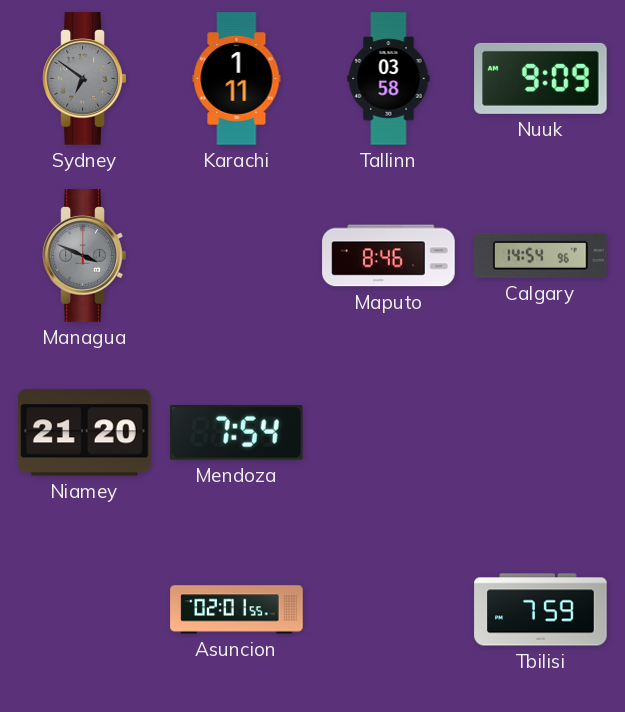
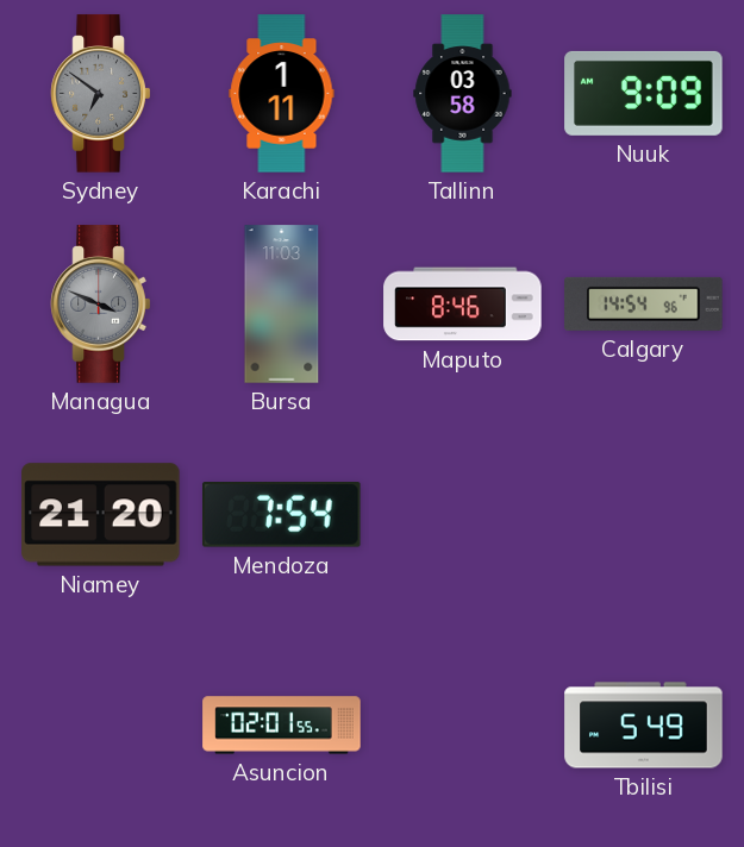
Bursa: none -> 11:03 (282, 305)
Tbilisi: 7:59 -> 5:49 (644, 726)
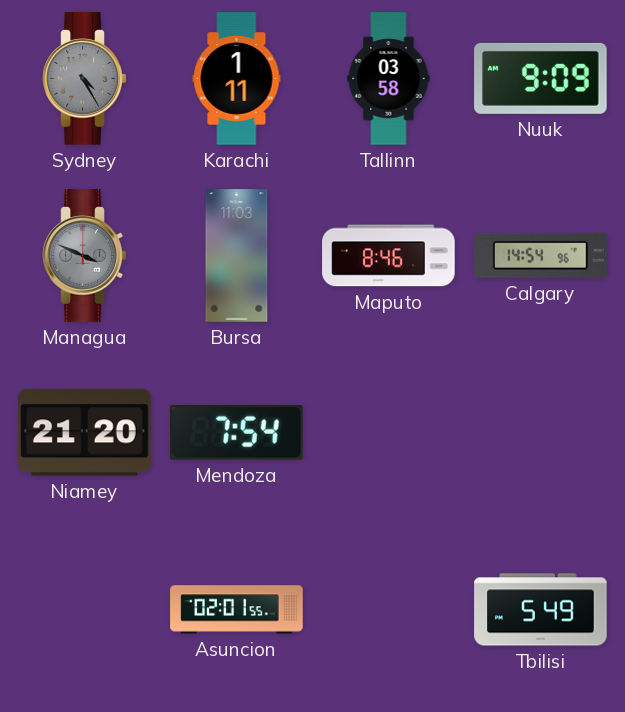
Sydney: 6:51 -> 4:25 (85, 79)
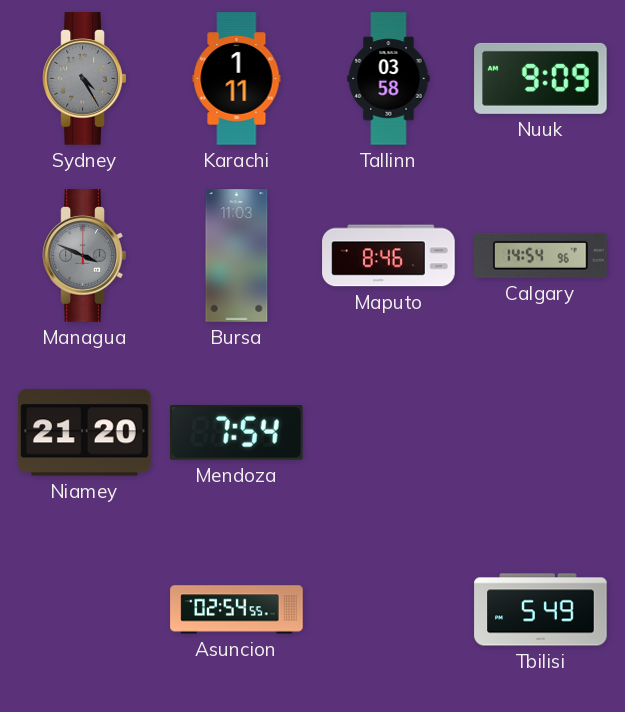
Asuncion: 02:01 -> 02:54 (237, 610)
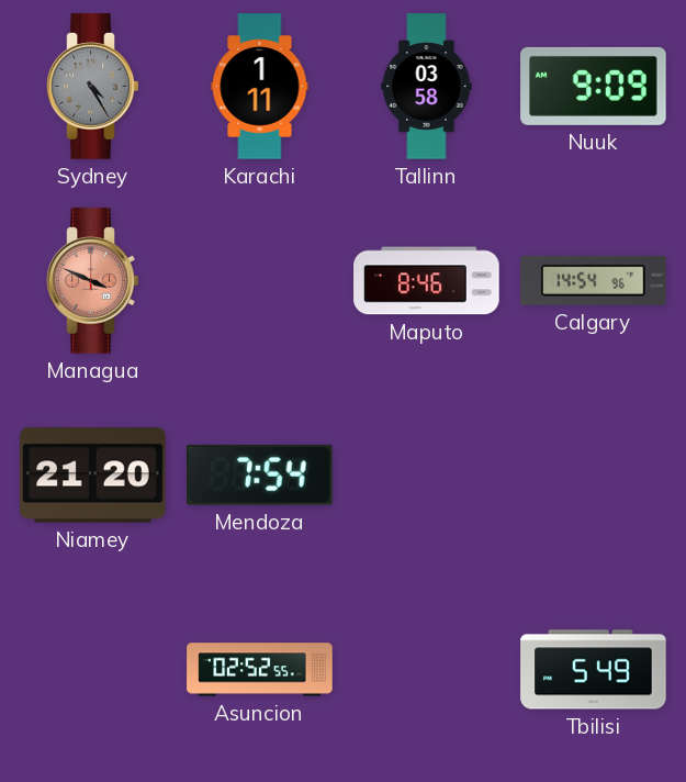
Managua dial: grey -> salmon (93, 281)
Bursa: 11:03 -> none (237, 256)
Asuncion: 02:54 -> 02:52 (260, 670)
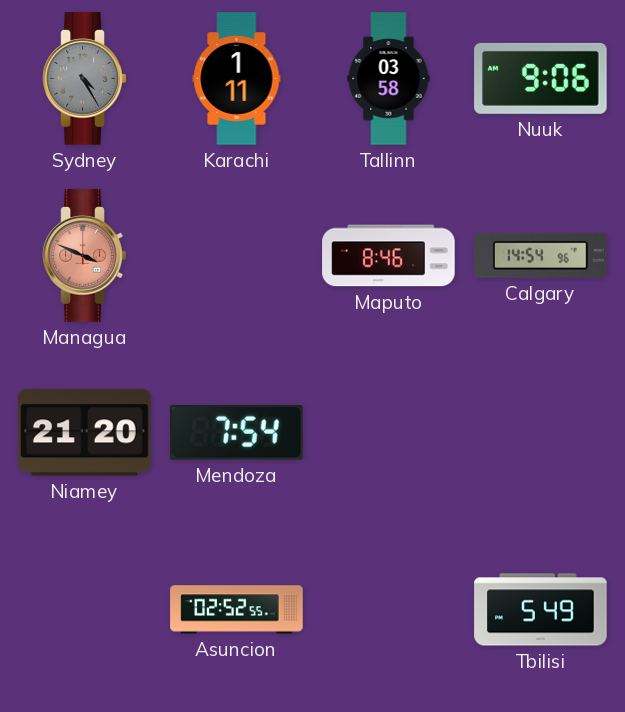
Nuuk: 9:09 -> 9:06 (541, 78)
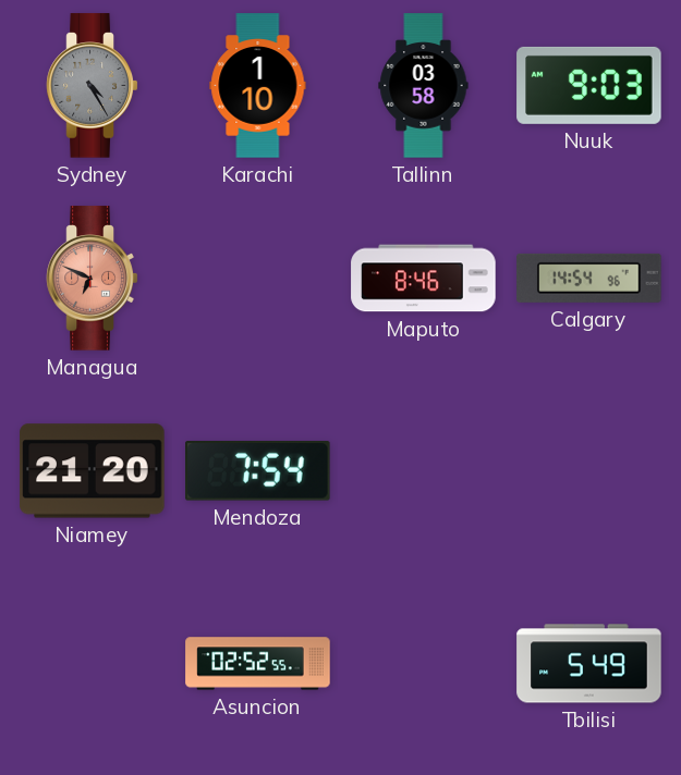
Karachi: 1:11 -> 1:10 (258, 86)
Nuuk: 9:06 -> 9:03 (589, 85)
Managua: 3:49 -> 6:49 (93, 279)
